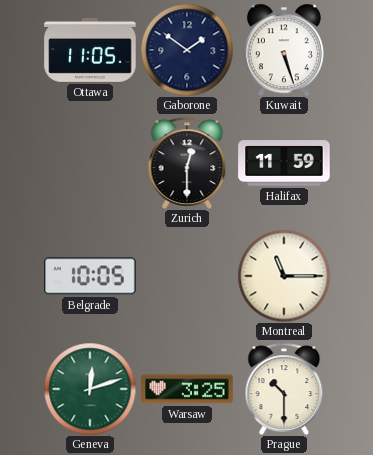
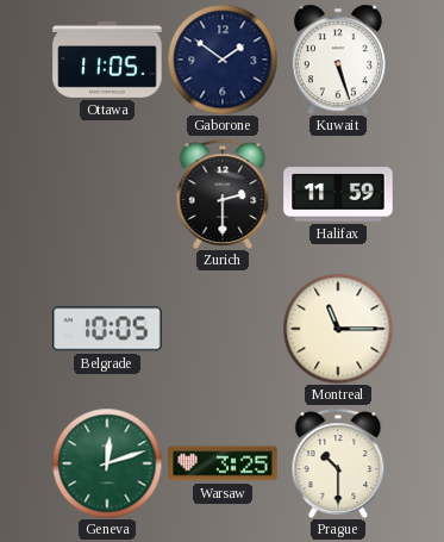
Zurich: 12:30 -> 2:30 (223, 194)
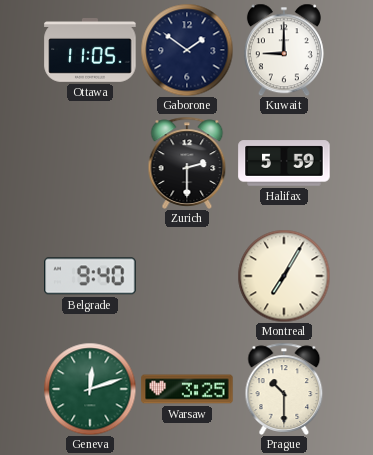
Kuwait: 5:27 -> 9:00 (284, 50)
Halifax: 11:59 -> 5:59 (284, 163)
Belgrade: 10:05 -> 9:40 (90, 276)
Montreal: 11:15 -> 7:05 (284, 276)
